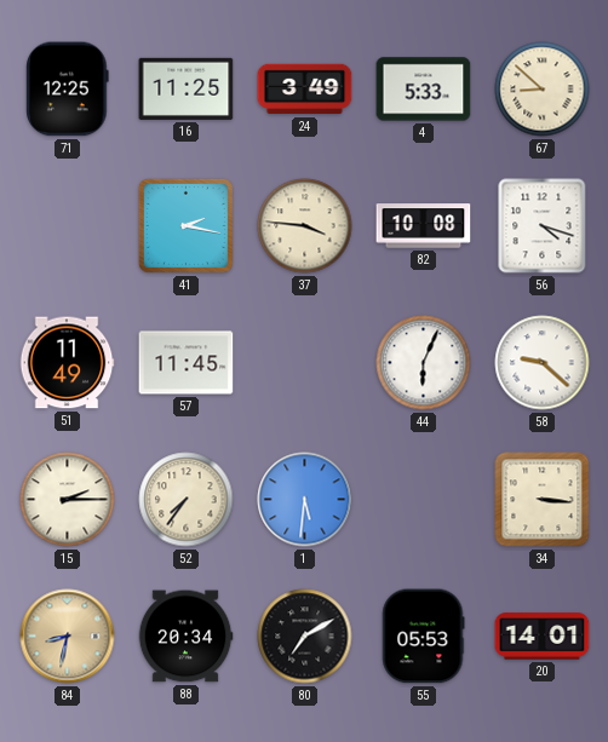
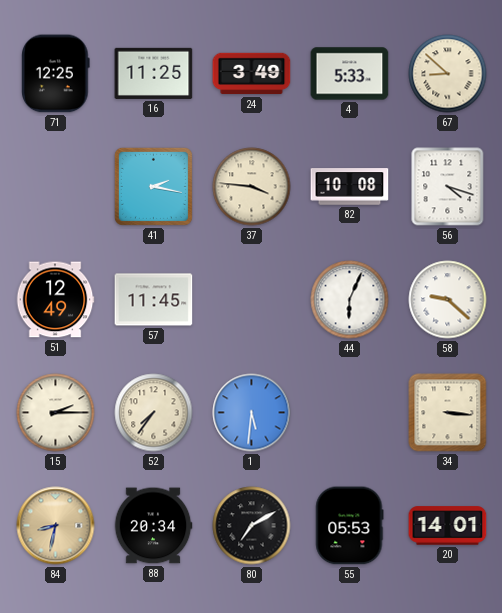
51: 11:49 -> 12:49 (55, 300)
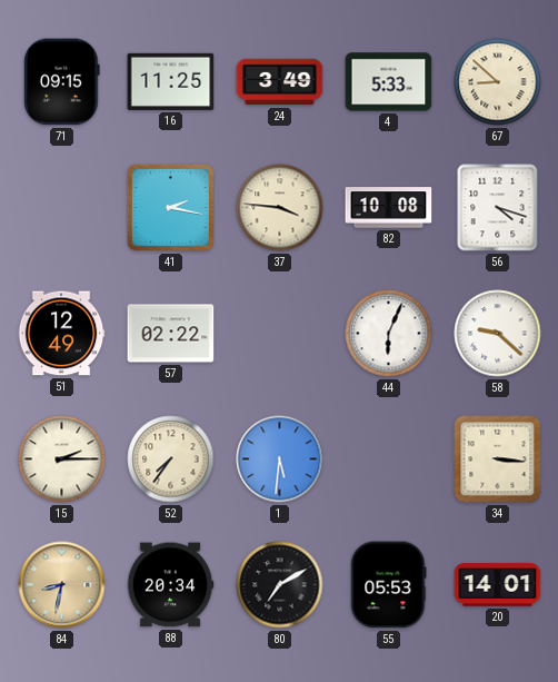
71: 12:25 -> 09:15 (62, 82)
57: 11:45 -> 02:22 (171, 334)
